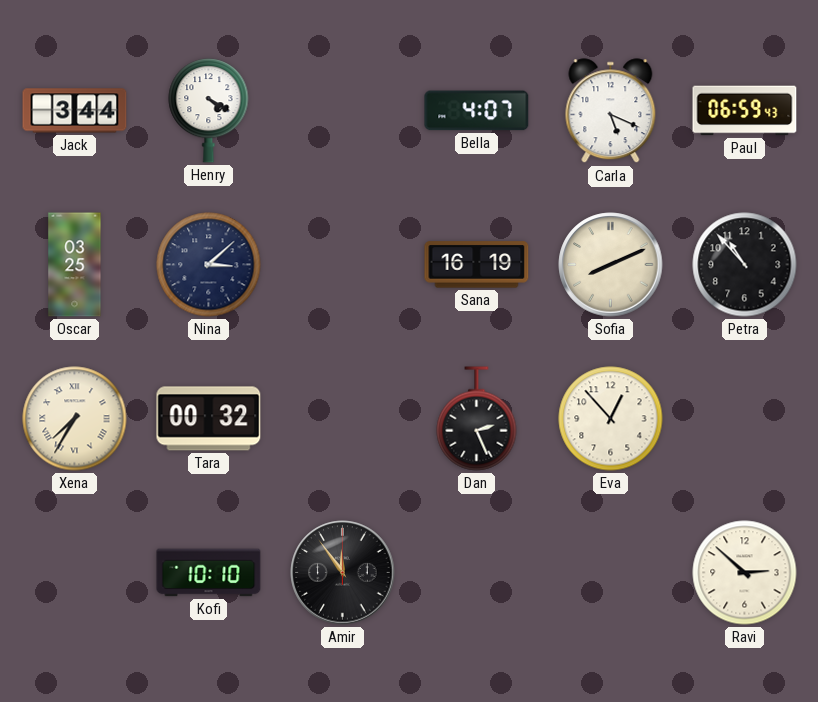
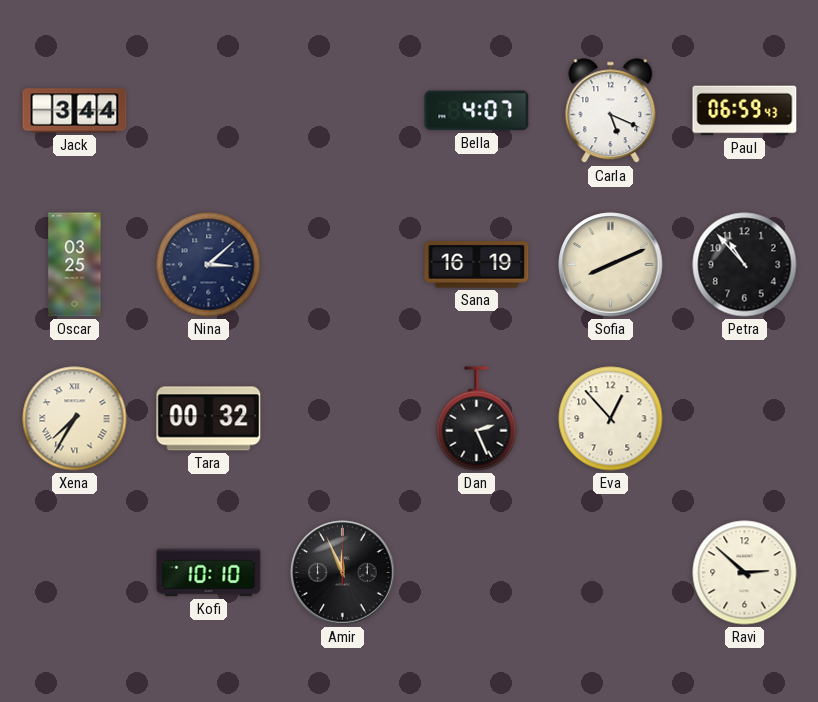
Henry: 4:20 -> none (209, 111)
Amir: 11:54 -> 11:56 (343, 573)
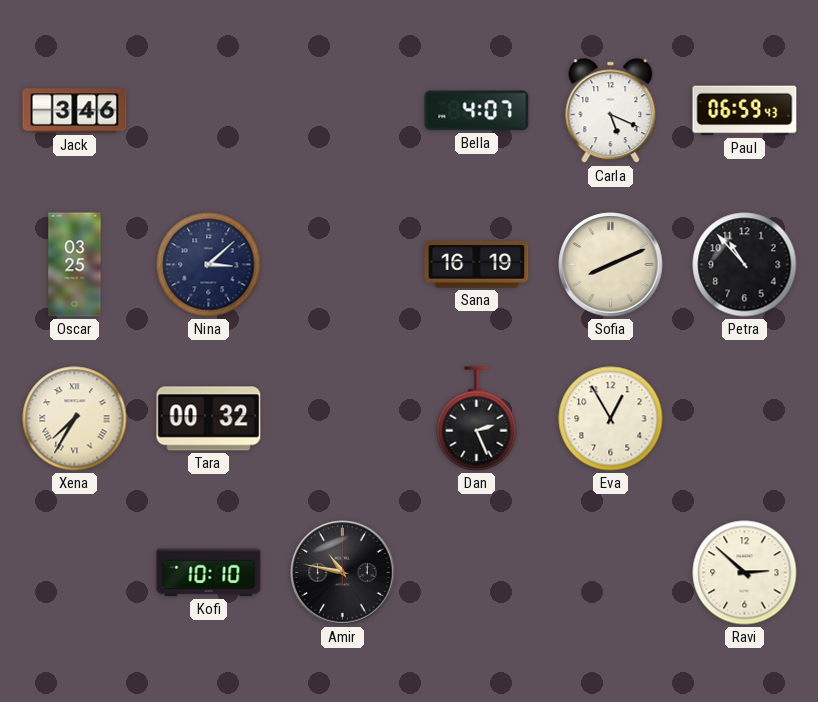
Jack: 3:44 -> 3:46 (75, 111)
Eva: 12:53 -> 12:55 (611, 419)
Amir: 11:56 -> 10:47 (343, 573)
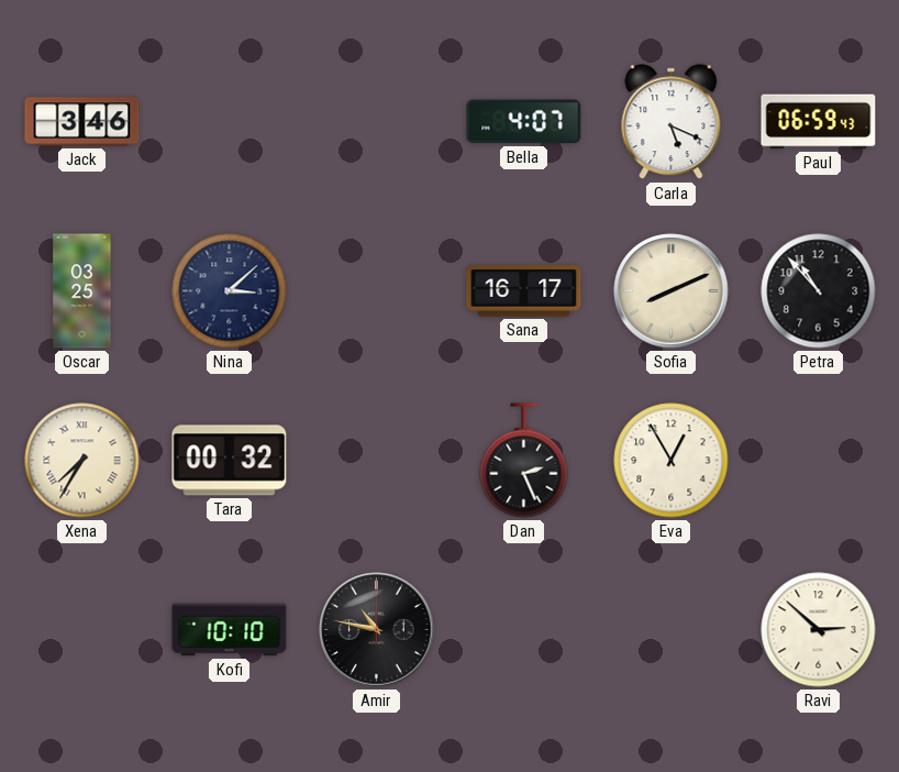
Sana: 16:19 -> 16:17 (524, 291)
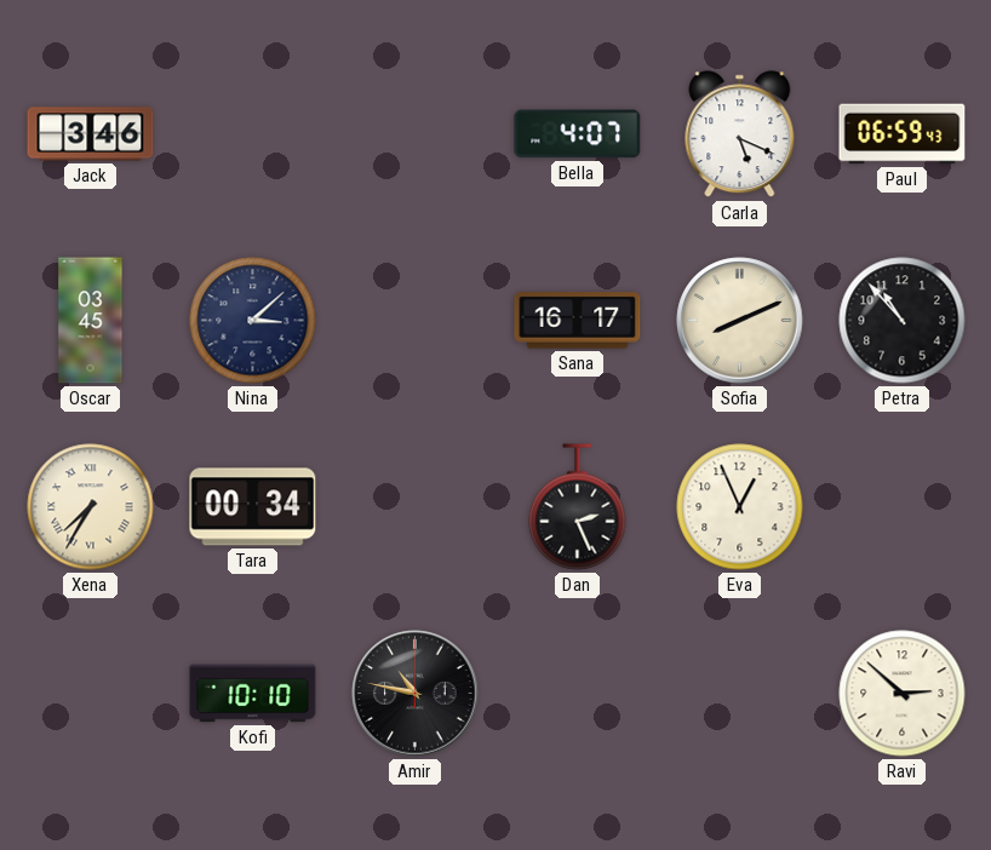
Oscar: 03:25 -> 03:45 (91, 321)
Tara: 00:32 -> 00:34 (253, 507)
Eva: 12:55 -> 12:56 (740, 507)
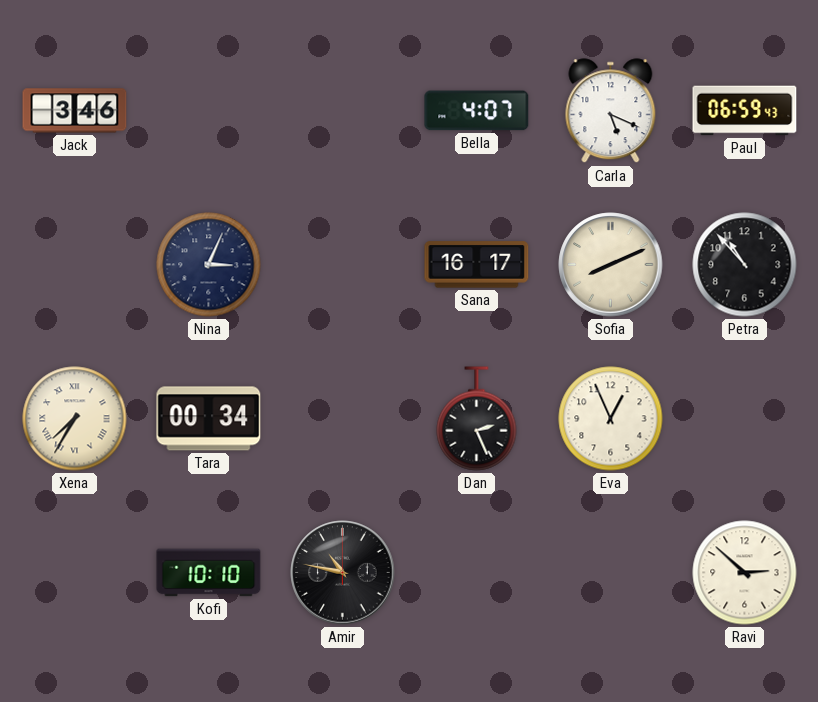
Oscar: 03:45 -> none (91, 321)
Nina: 3:08 -> 3:04 (209, 265)
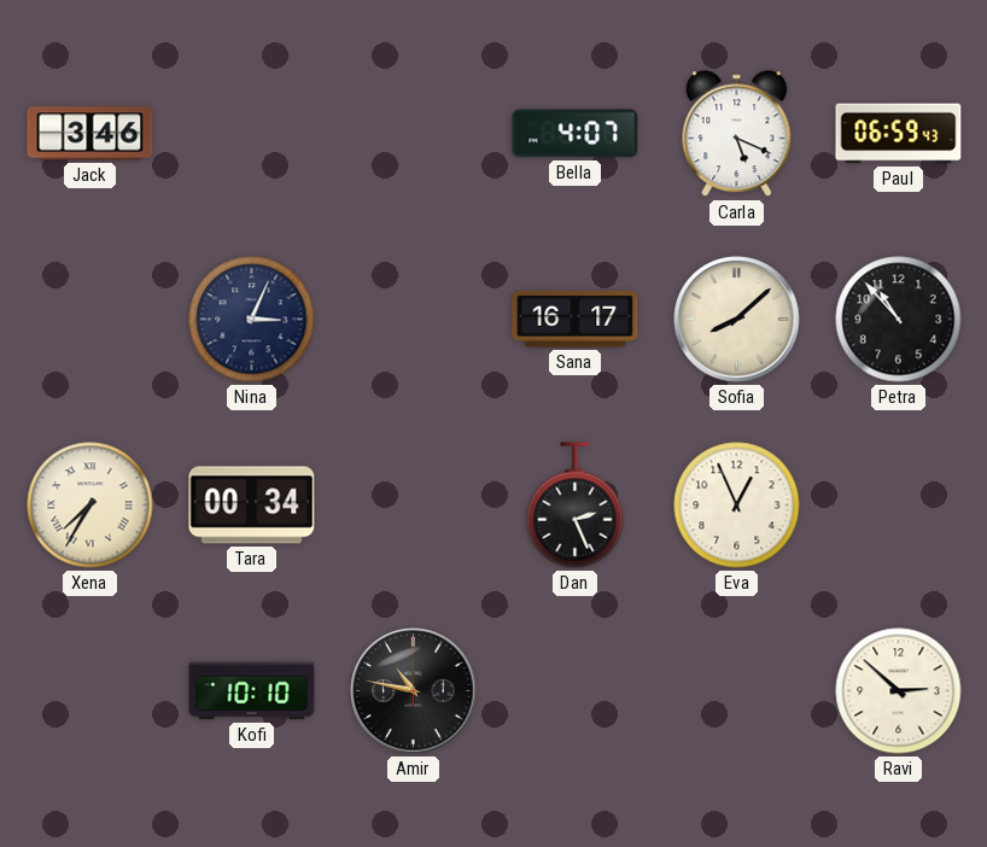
Sofia: 8:11 -> 8:08 (737, 320)
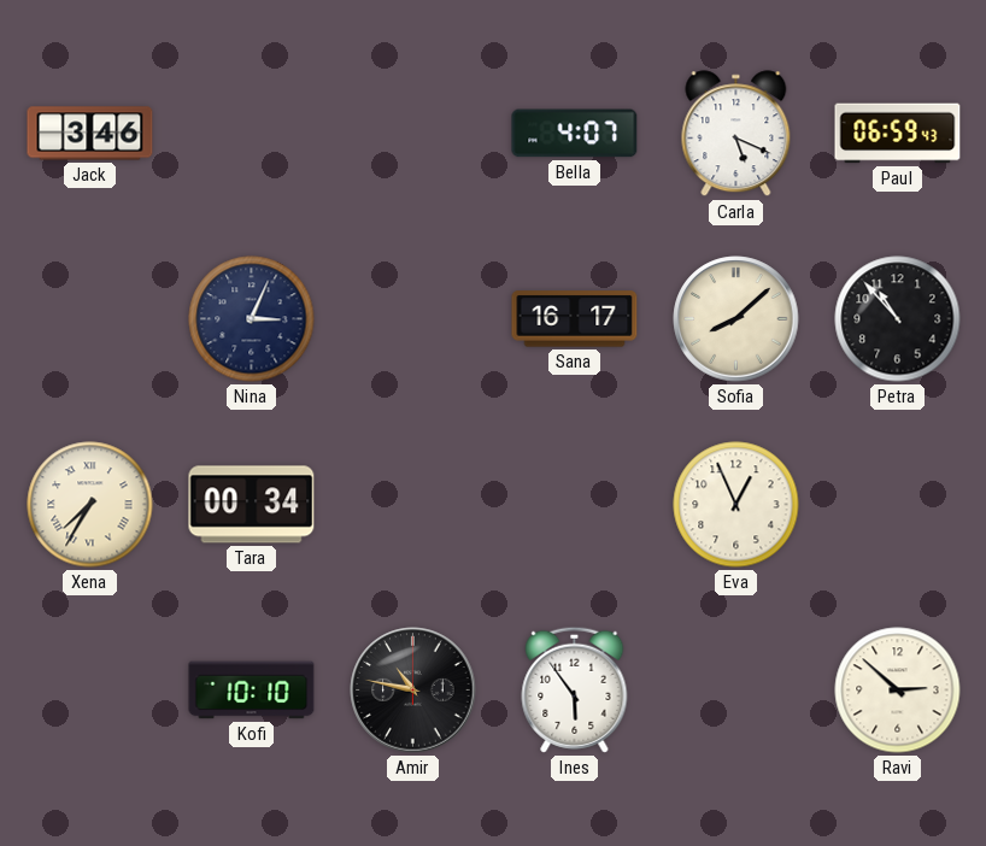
Dan: 2:26 -> none (576, 506)
Ines: none -> 5:54 (575, 689)
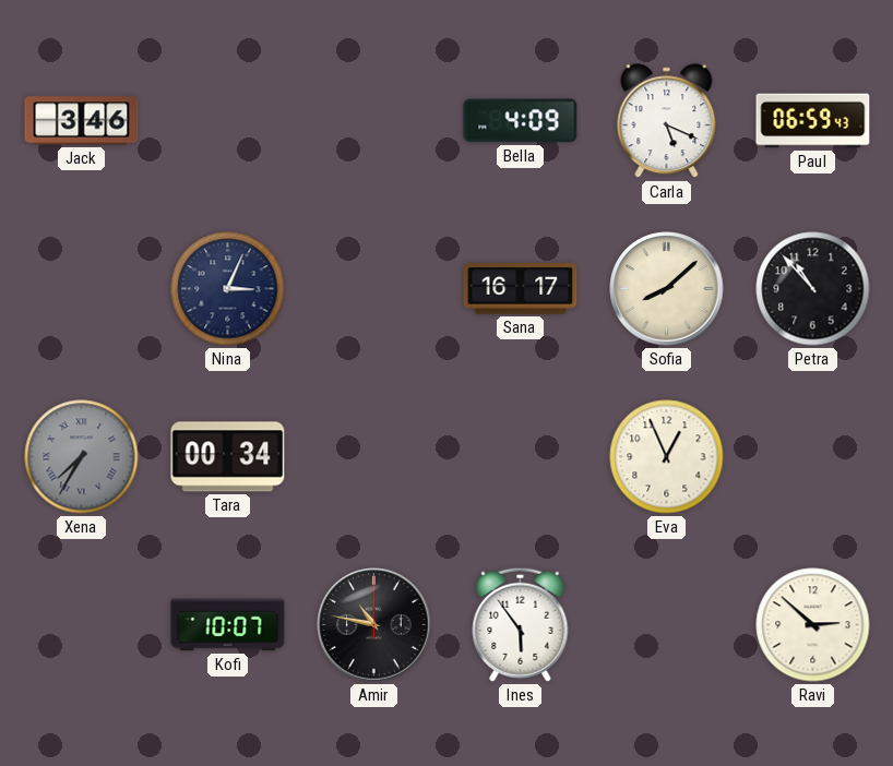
Bella: 4:07 -> 4:09 (521, 121)
Xena dial: cream -> grey (82, 457)
Kofi: 10:10 -> 10:07 (228, 625)
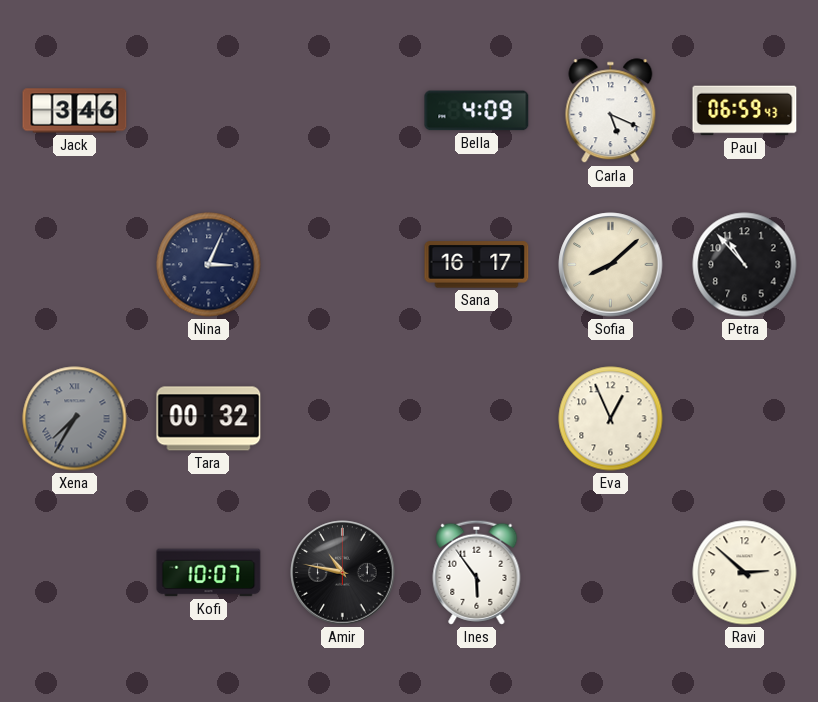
Tara: 00:34 -> 00:32 (209, 419)
